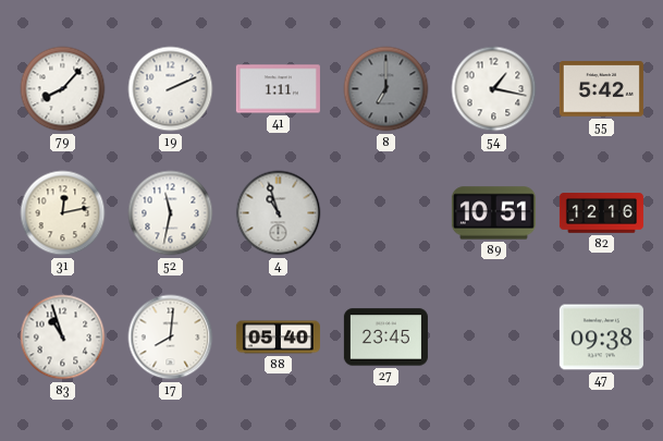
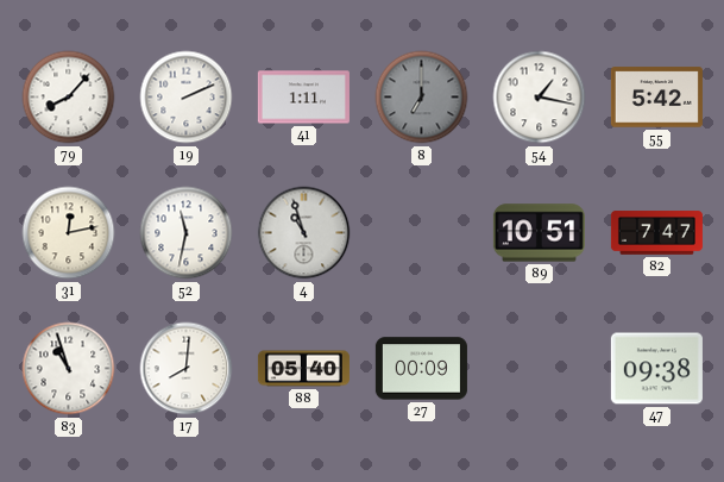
82: 12:16 -> 7:47 (656, 233)
27: 23:45 -> 00:09 (421, 369)
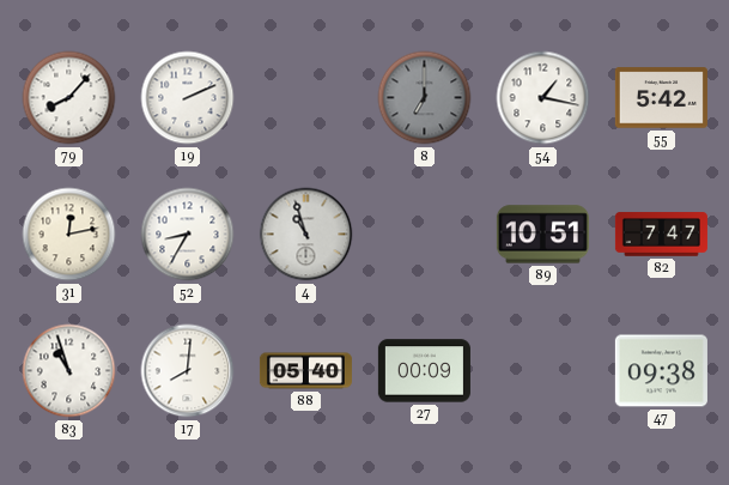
41: 1:11 -> none (303, 98)
52: 11:32 -> 8:35 (188, 235)
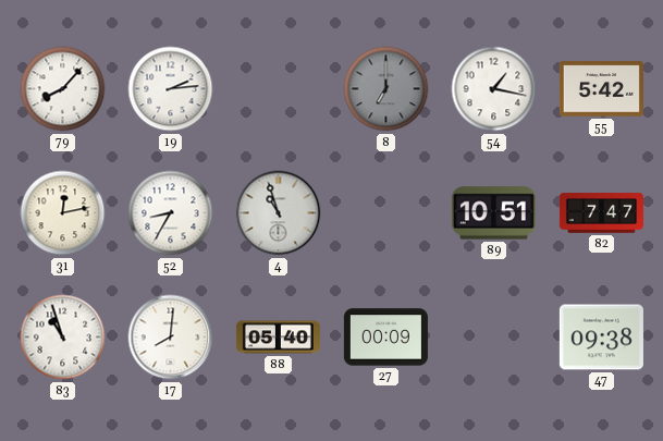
19: 2:11 -> 2:14 (171, 89)
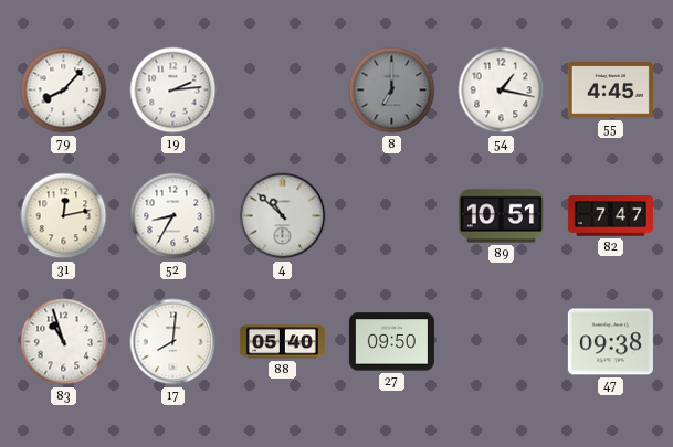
55: 5:42 -> 4:45 (610, 91)
4: 10:57 -> 10:52 (283, 216)
27: 00:09 -> 09:50 (391, 342)
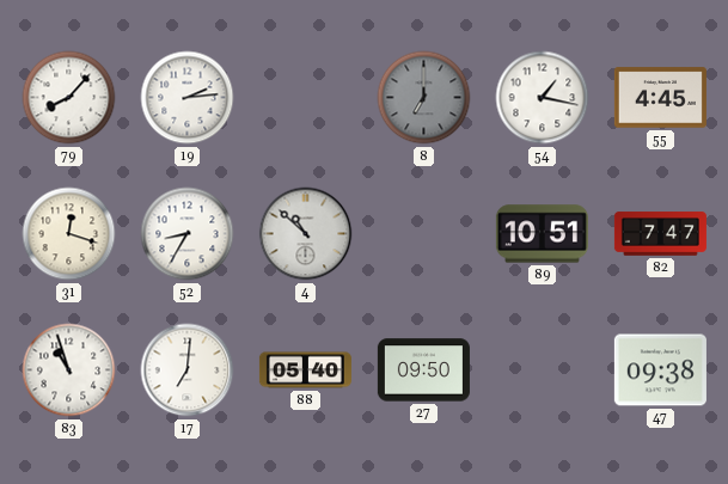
31: 12:13 -> 12:18 (69, 234)
17: 8:01 -> 7:01 (188, 370)
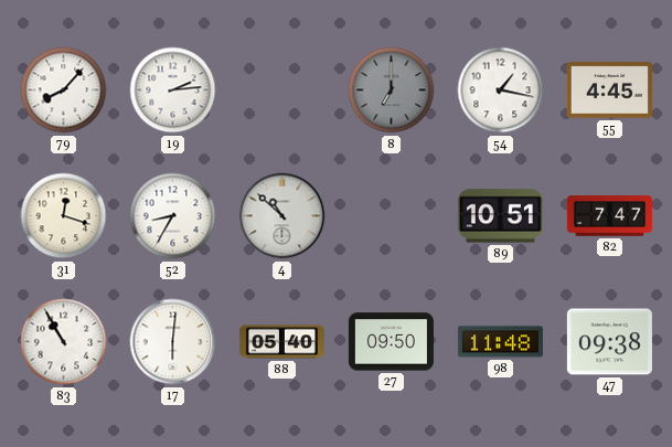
83: 10:57 -> 10:55 (64, 342)
17: 7:01 -> 6:01 (173, 342)
98: none -> 11:48 (500, 342)
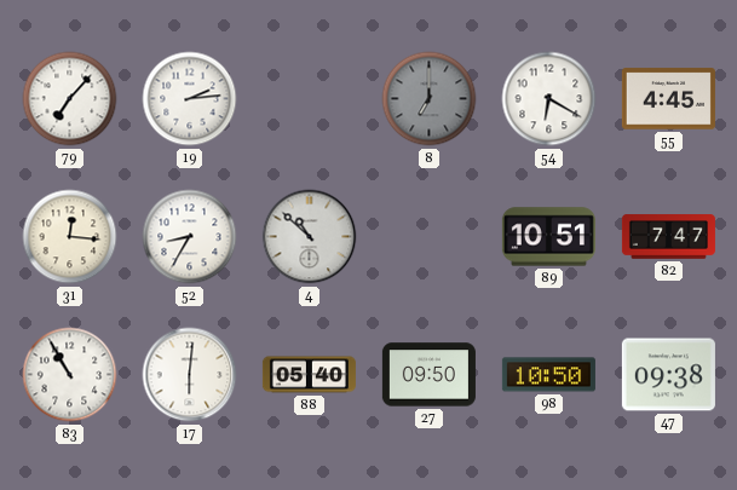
79: 8:07 -> 7:07 (70, 99)
54: 1:17 -> 6:20 (549, 99)
31: 12:18 -> 12:16 (70, 237)
98: 11:48 -> 10:50 (548, 375)
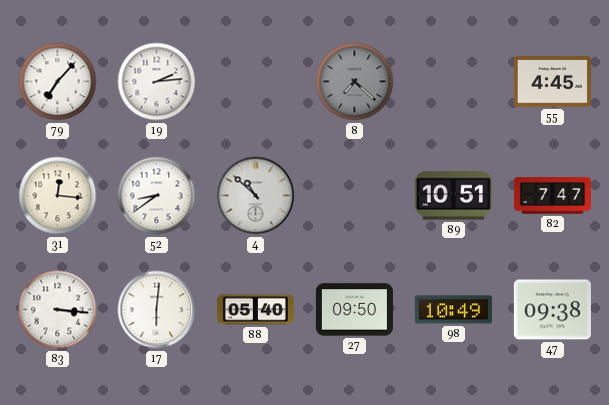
8: 7:00 -> 7:22 (355, 82)
54: 6:20 -> none (549, 99)
52: 8:35 -> 8:39 (157, 196)
83: 10:55 -> 3:16 (58, 310)
98: 10:50 -> 10:49 (453, 310)
